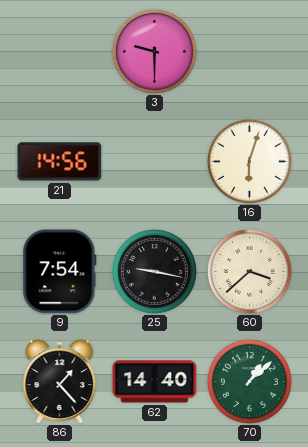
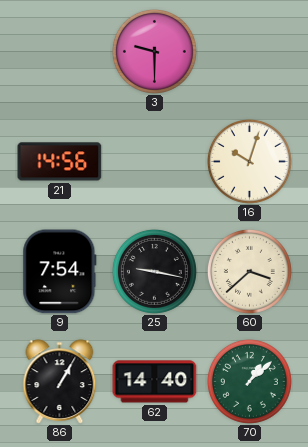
16: 6:03 -> 10:03 (249, 161)
86: 1:23 -> 1:05 (60, 382)
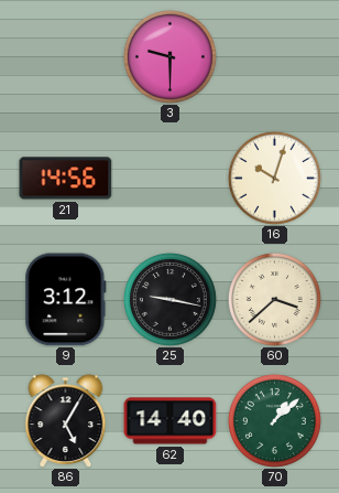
9: 7:54 -> 3:12 (66, 300)
86: 1:05 -> 5:05 (66, 421)
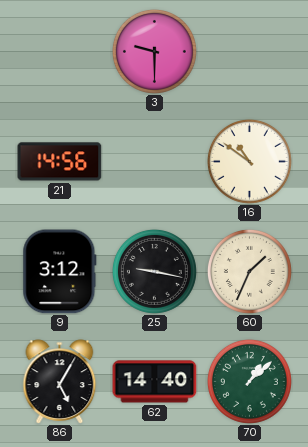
16: 10:03 -> 10:51 (249, 161)
60: 3:38 -> 1:34 (249, 271)
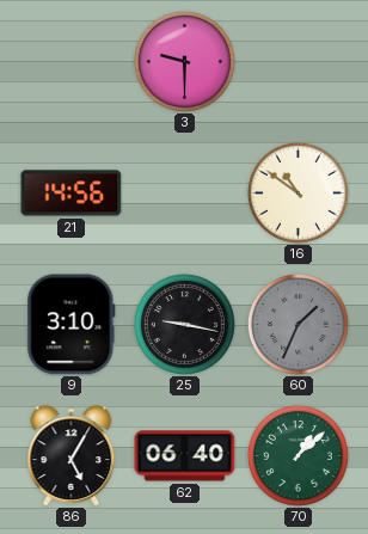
9: 3:12 -> 3:10 (72, 325)
60 dial: cream -> grey (298, 324)
62: 14:40 -> 06:40 (185, 456)
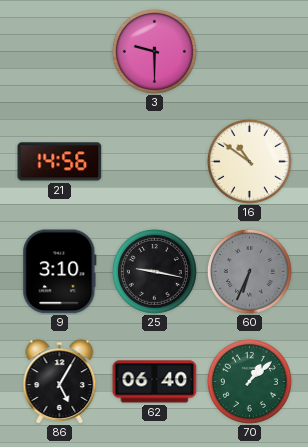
60: 1:34 -> 6:34 (249, 271)
